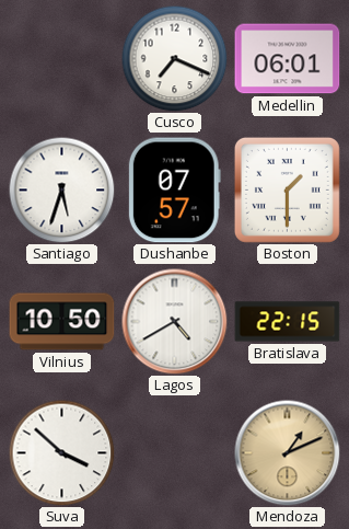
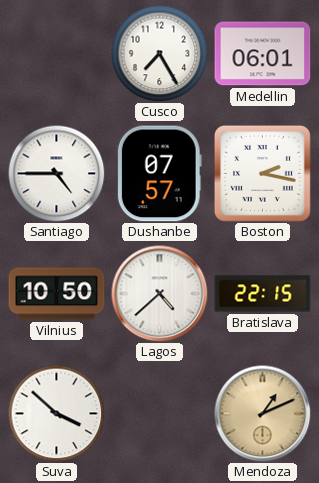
Cusco: 7:19 -> 7:25 (159, 53)
Santiago: 5:33 -> 4:45 (56, 173)
Boston: 1:30 -> 2:17 (262, 173)
Lagos: 4:40 -> 4:38 (160, 294)
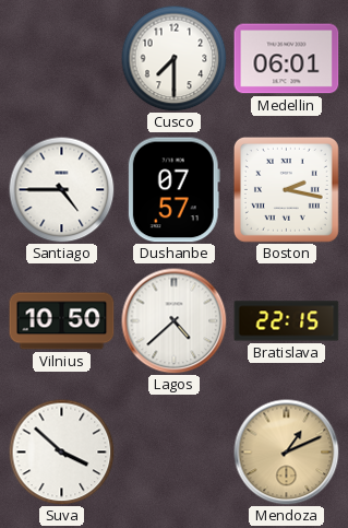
Cusco: 7:25 -> 7:30 (173, 58)
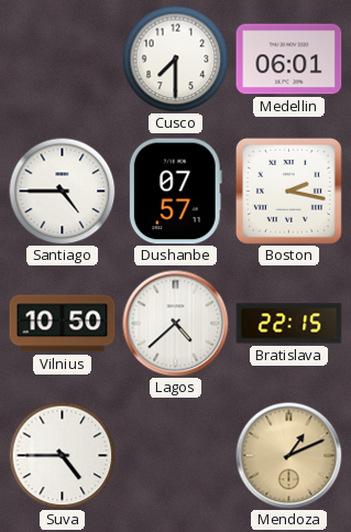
Suva: 3:52 -> 4:45 (62, 455)
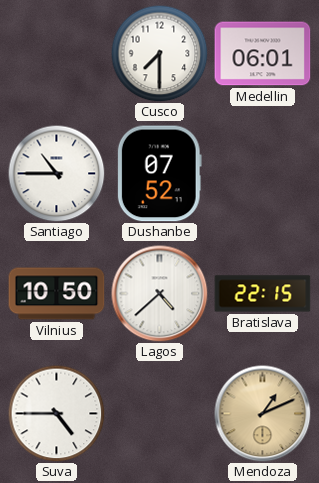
Santiago: 4:45 -> 10:45 (56, 173)
Dushanbe: 07:57 -> 07:52 (159, 174)
Boston: 2:17 -> none (288, 191)
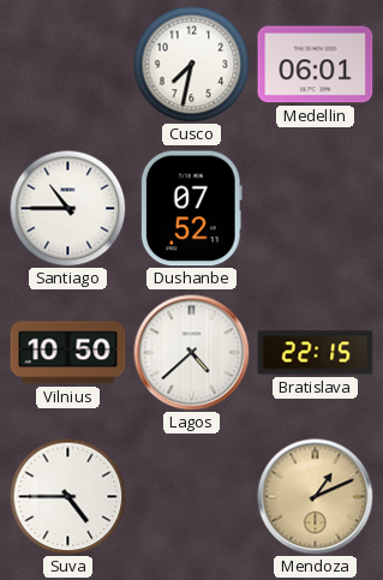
Cusco: 7:30 -> 7:32 (191, 64)
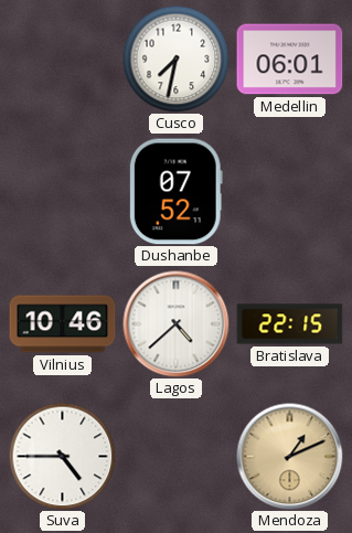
Santiago: 10:45 -> none (67, 208)
Vilnius: 10:50 -> 10:46 (63, 324)
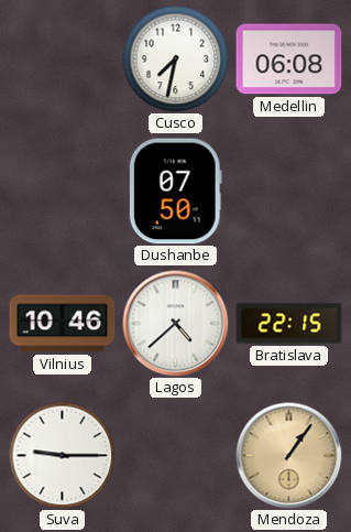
Medellin: 06:01 -> 06:08 (289, 59)
Dushanbe: 07:52 -> 07:50 (175, 192)
Suva: 4:45 -> 9:15 (62, 455)
Mendoza: 1:11 -> 1:06 (289, 456)
